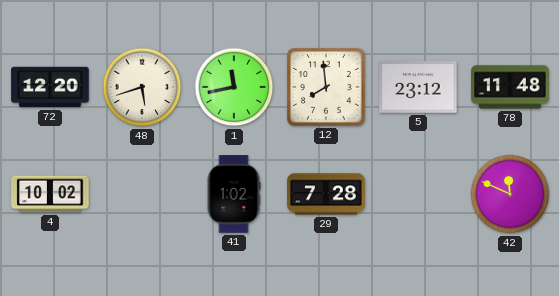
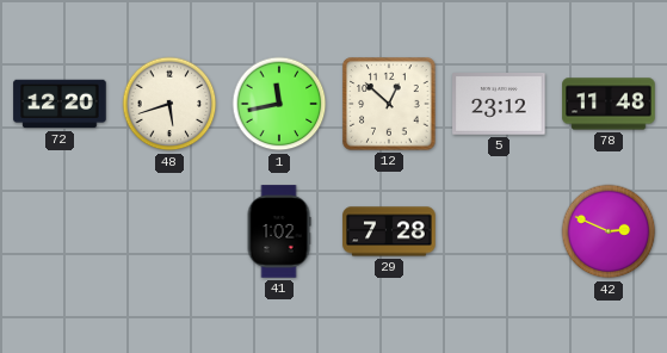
12: 7:59 -> 12:52 (389, 104)
4: 10:02 -> none (50, 194)
42: 11:49 -> 2:49 (609, 231)
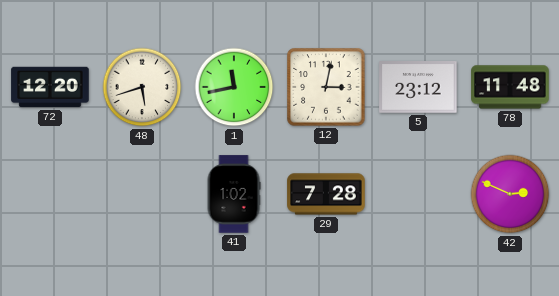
12: 12:52 -> 3:02 (326, 87)
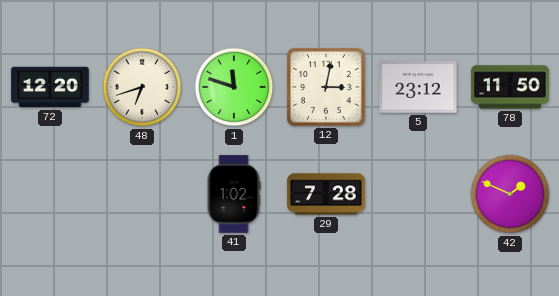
48: 5:42 -> 6:42 (142, 87)
1: 11:43 -> 11:48 (234, 87)
78: 11:48 -> 11:50 (510, 87)
42: 2:49 -> 1:49 (510, 194)
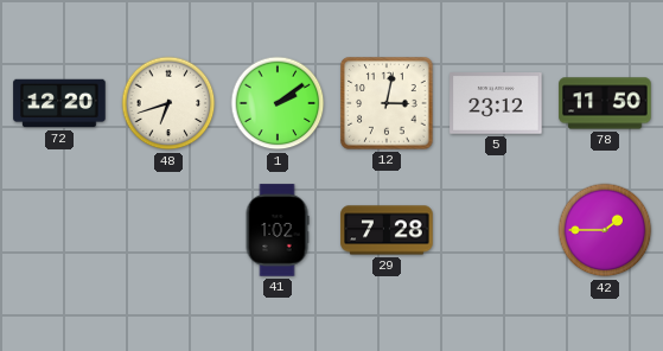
1: 11:48 -> 2:09 (278, 103)
42: 1:49 -> 1:45 (605, 230)
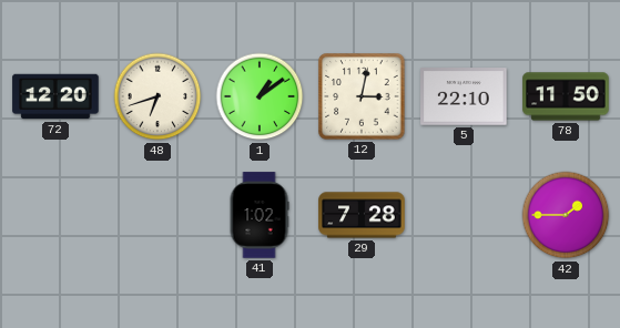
1: 2:09 -> 1:09 (260, 96)
5: 23:12 -> 22:10 (464, 98)
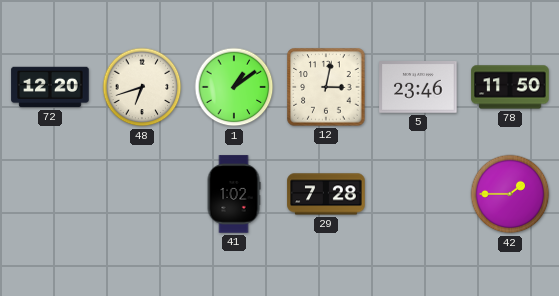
5: 22:10 -> 23:46 (418, 88)
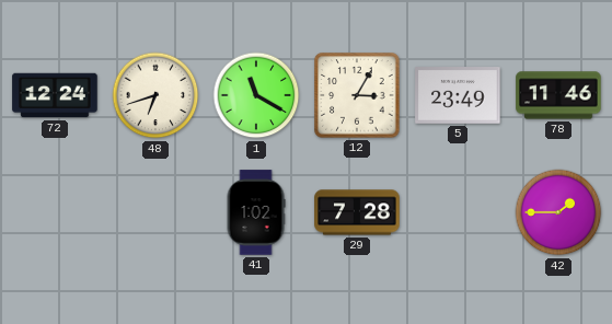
72: 12:20 -> 12:24 (55, 95)
1: 1:09 -> 11:20 (256, 95)
12: 3:02 -> 3:05 (357, 95)
5: 23:46 -> 23:49 (458, 96)
78: 11:50 -> 11:46 (558, 95)
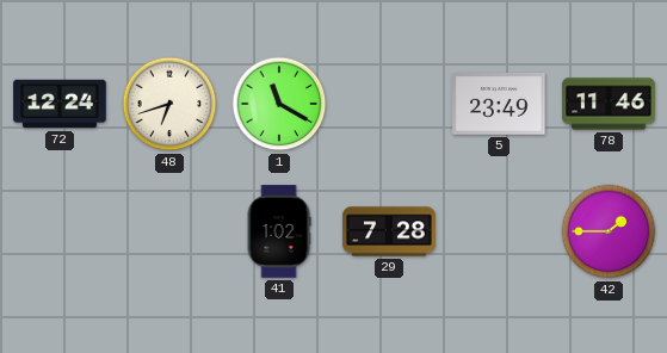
12: 3:05 -> none (357, 95)
